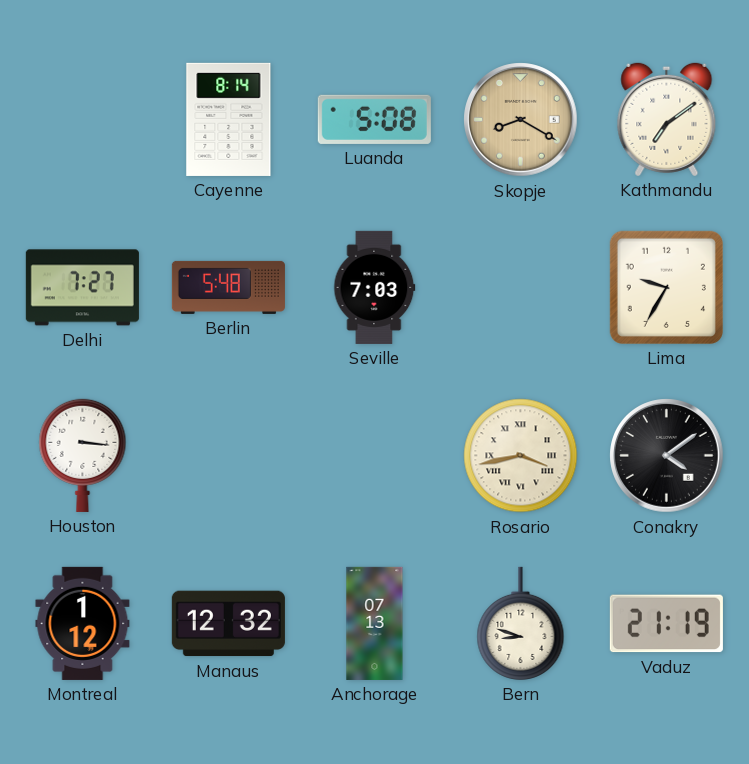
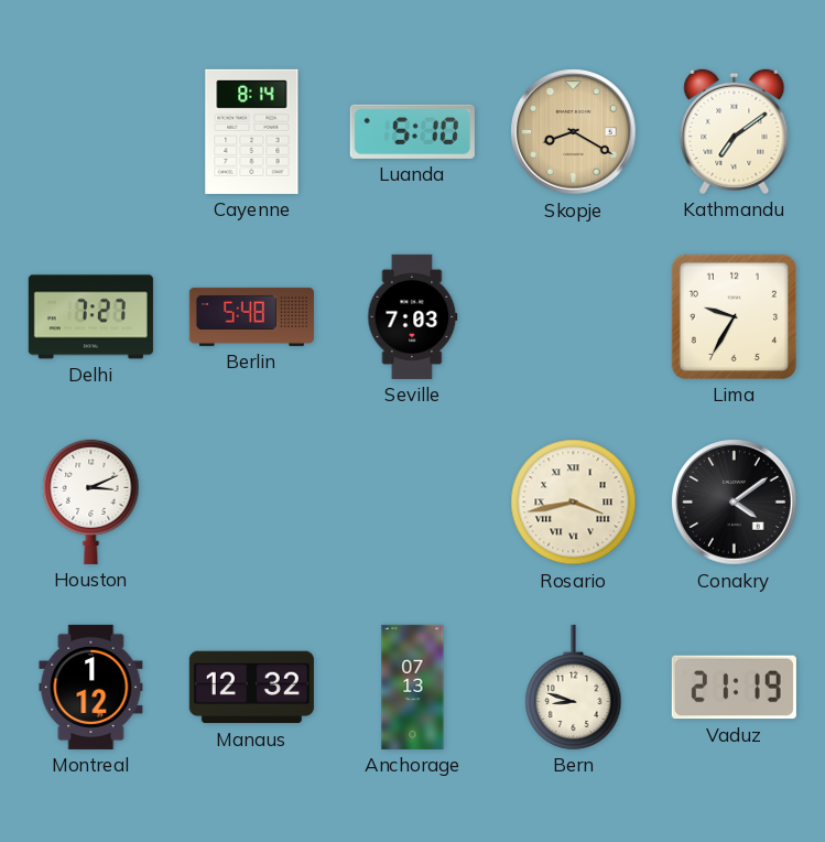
Luanda: 5:08 -> 5:10 (412, 131)
Houston: 3:16 -> 3:11 (91, 501)
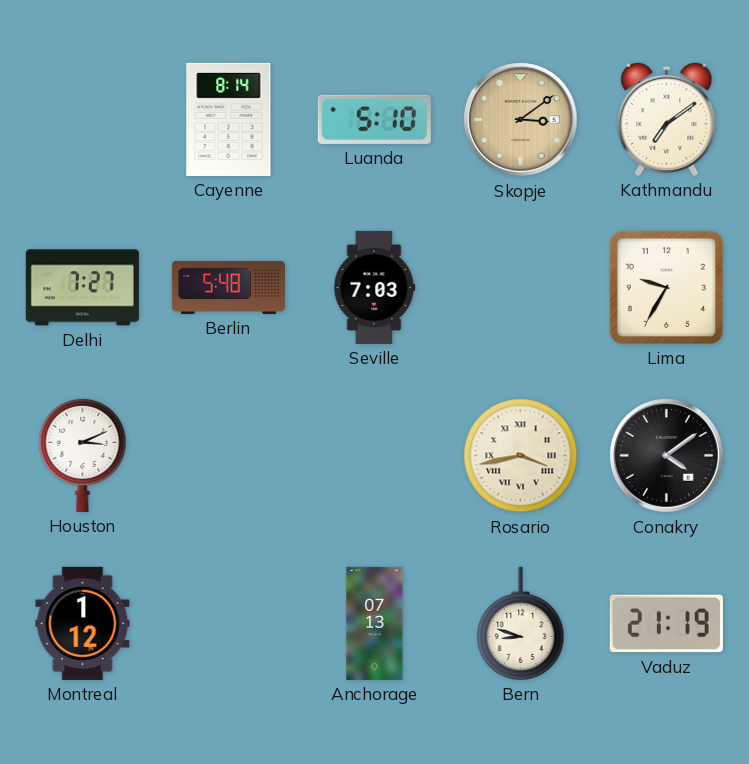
Skopje: 8:20 -> 3:09 (521, 120)
Manaus: 12:32 -> none (251, 688)
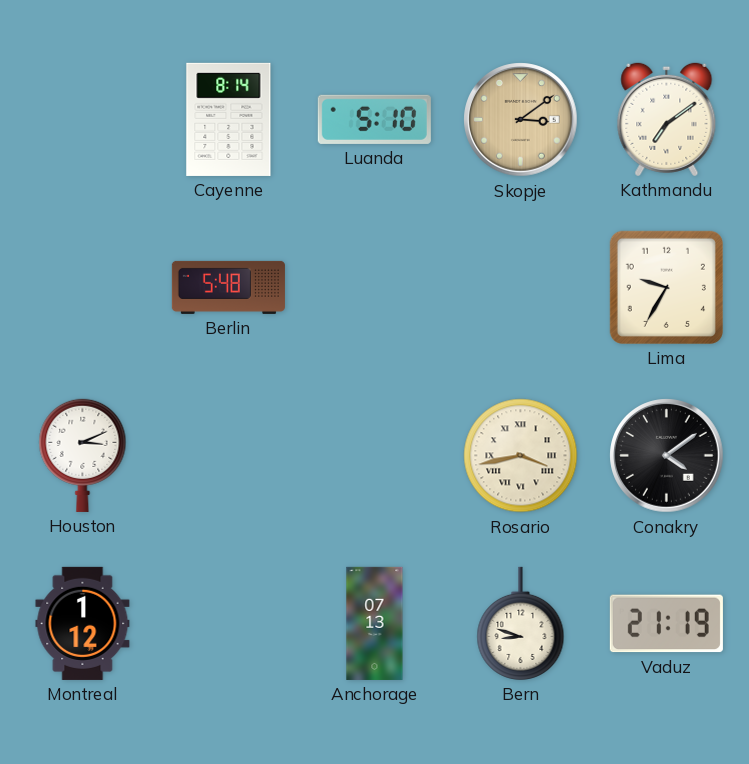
Delhi: 7:27 -> none (82, 288)
Seville: 7:03 -> none (375, 287)
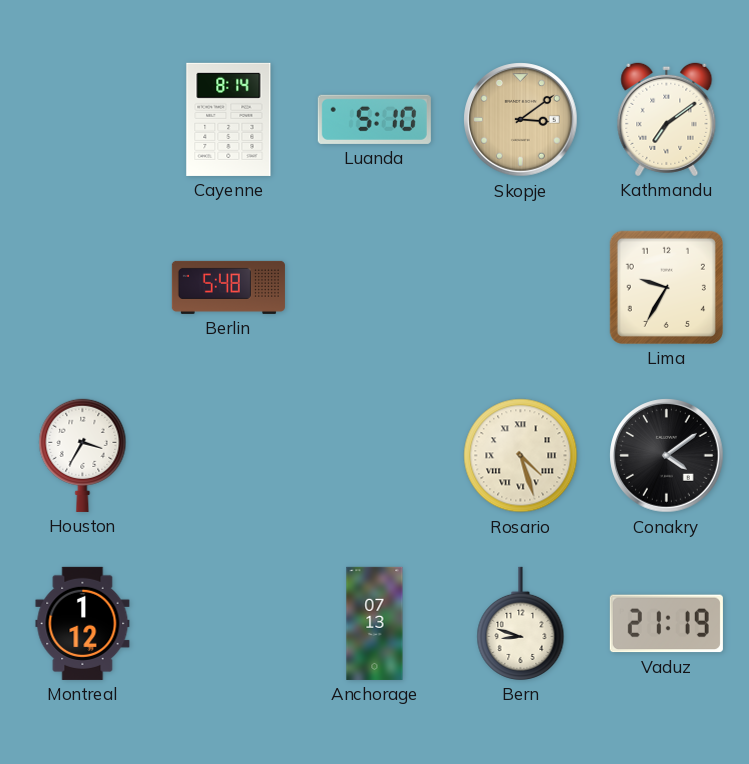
Houston: 3:11 -> 3:35 (83, 455)
Rosario: 3:43 -> 4:27 (521, 456)
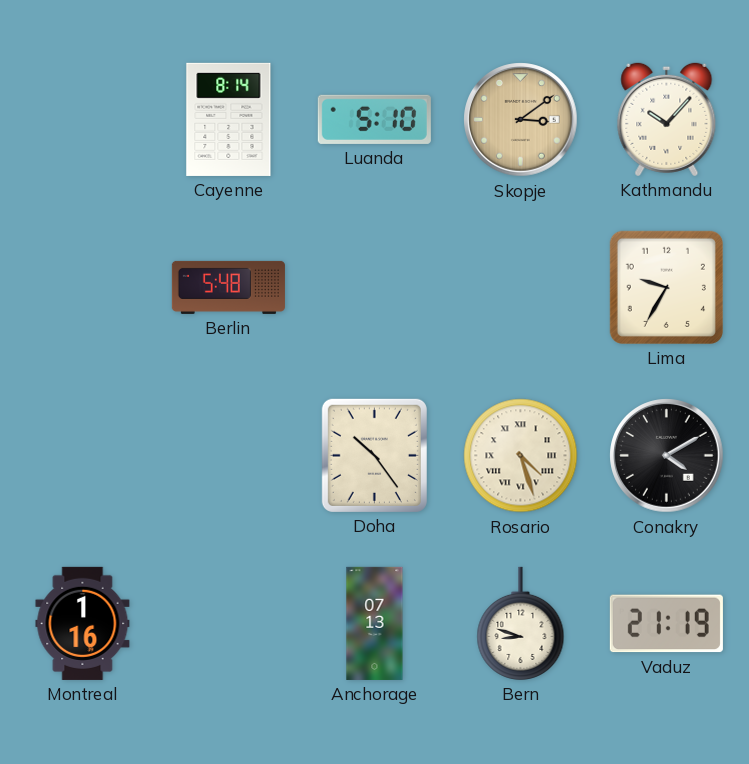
Kathmandu: 7:09 -> 10:07 (667, 119)
Houston: 3:35 -> none (83, 455)
Doha: none -> 10:24 (374, 455)
Conakry: 4:09 -> 4:10 (667, 456)
Montreal: 1:12 -> 1:16 (83, 623)
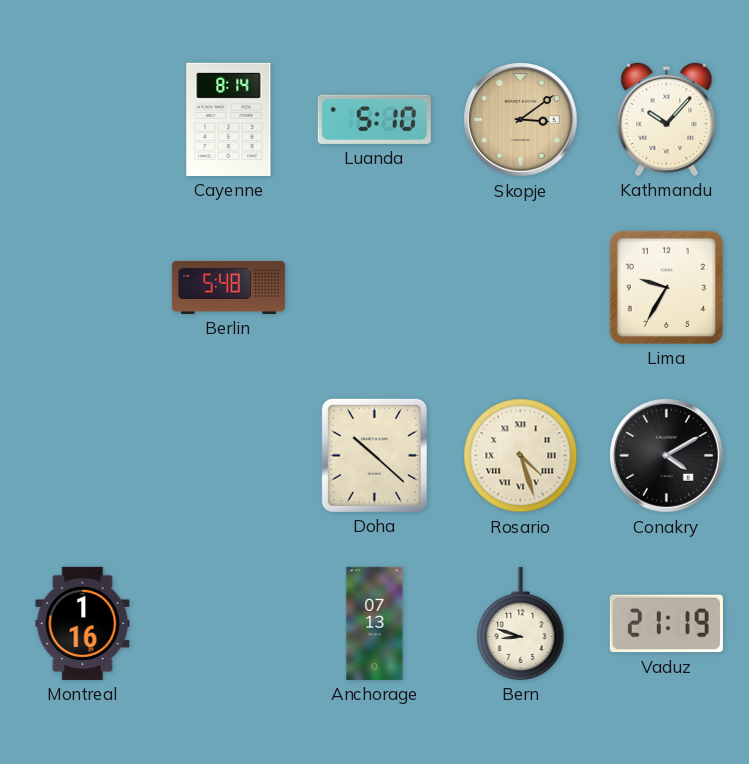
Doha: 10:24 -> 10:22 (374, 455)
